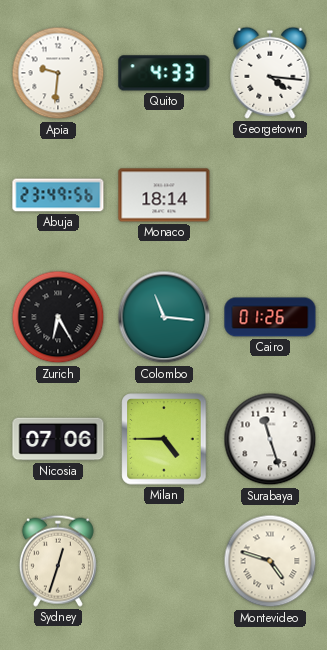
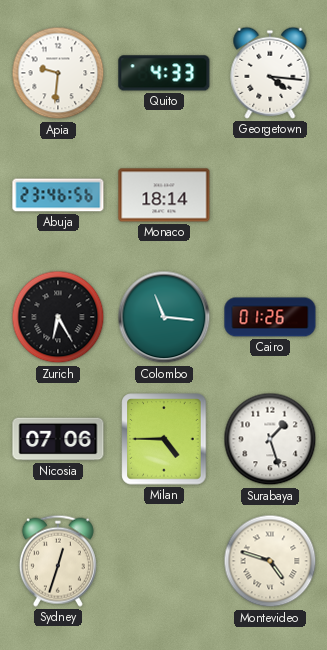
Abuja: 23:49 -> 23:46 (58, 195)
Surabaya: 11:27 -> 1:27 (270, 439)
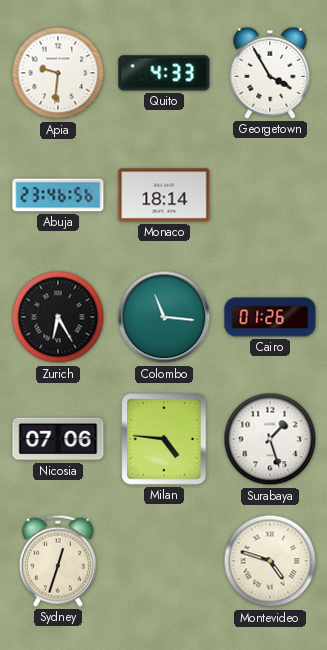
Georgetown: 4:16 -> 3:55 (270, 73)
Milan: 4:45 -> 4:46 (164, 439)
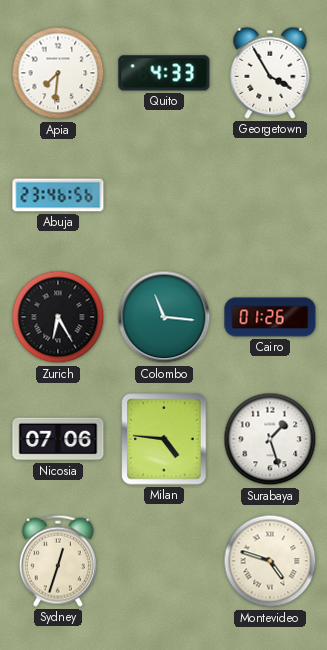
Apia: 9:31 -> 7:31 (58, 73)
Monaco: 18:14 -> none (164, 195)
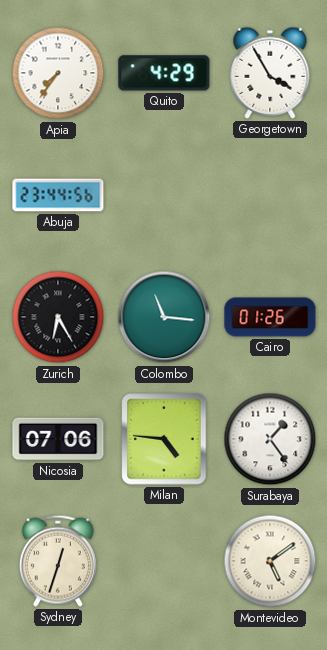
Apia: 7:31 -> 7:36 (58, 73)
Quito: 4:33 -> 4:29 (164, 73)
Abuja: 23:46 -> 23:44 (58, 195)
Surabaya: 1:27 -> 1:24 (270, 439)
Montevideo: 4:48 -> 5:09 (270, 561)
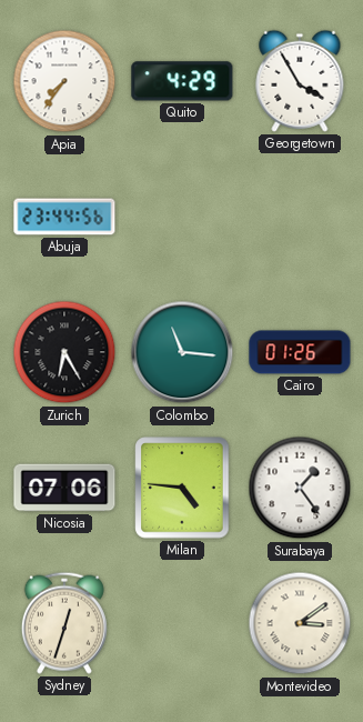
Montevideo: 5:09 -> 3:09 (300, 623)
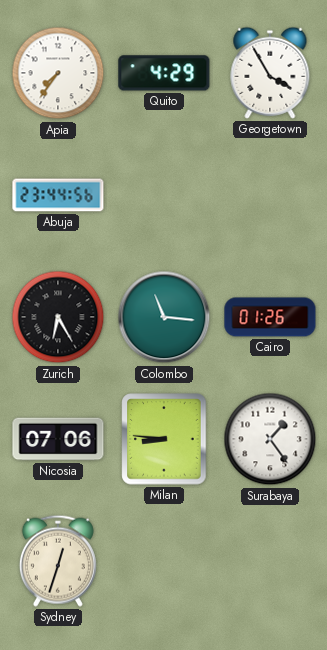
Milan: 4:46 -> 8:46 (164, 439)
Montevideo: 3:09 -> none (300, 623)
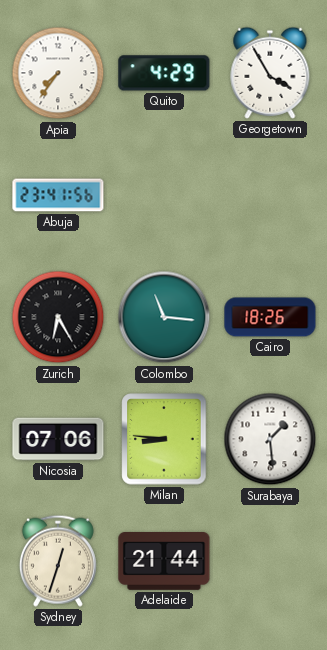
Abuja: 23:44 -> 23:41 (58, 195)
Cairo: 01:26 -> 18:26 (270, 317)
Surabaya: 1:24 -> 1:29 (270, 439)
Adelaide: none -> 21:44 (164, 562)
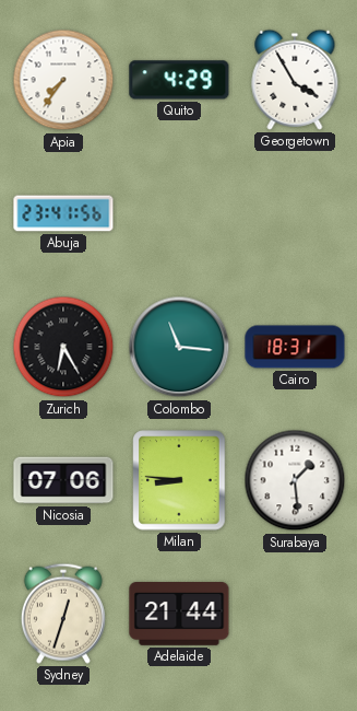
Cairo: 18:26 -> 18:31 (295, 347)
